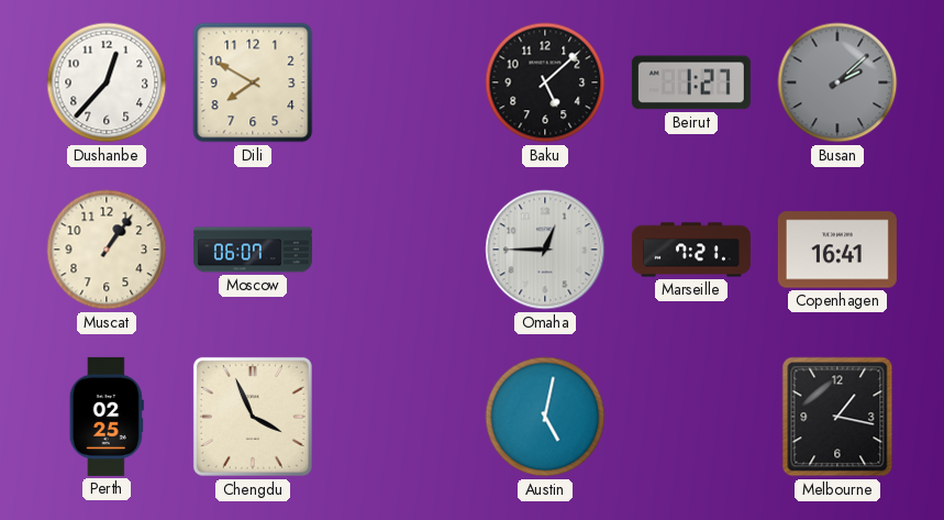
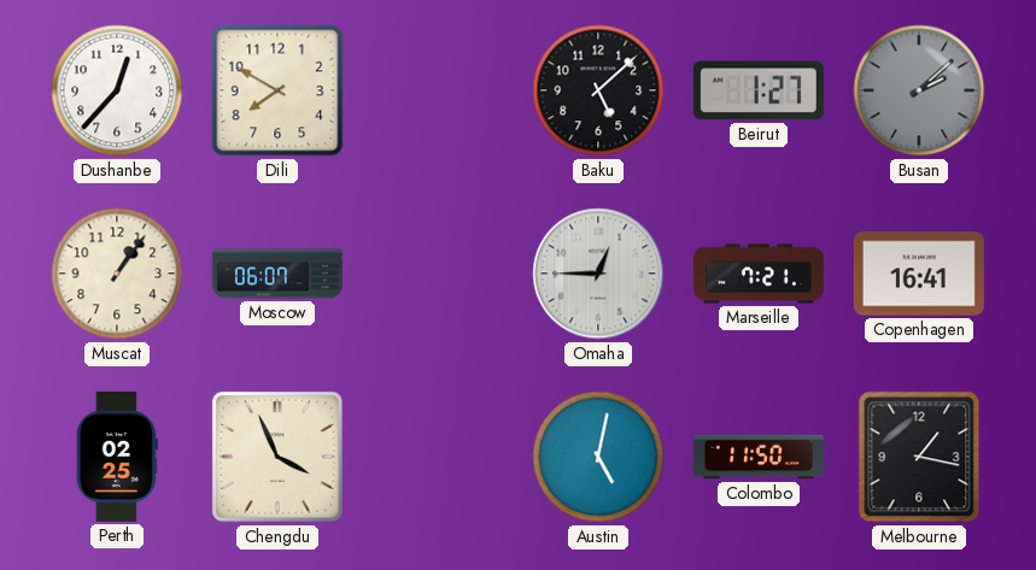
Colombo: none -> 11:50 (759, 457)
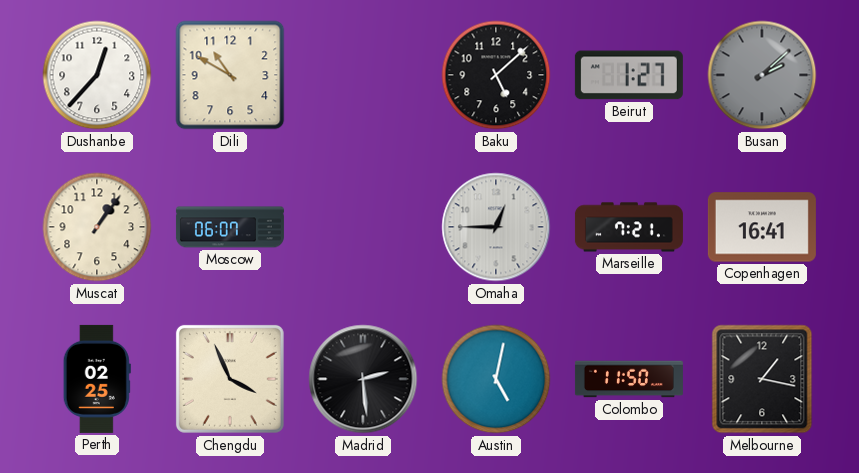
Dili: 7:50 -> 10:50 (230, 75)
Madrid: none -> 2:29 (363, 379)
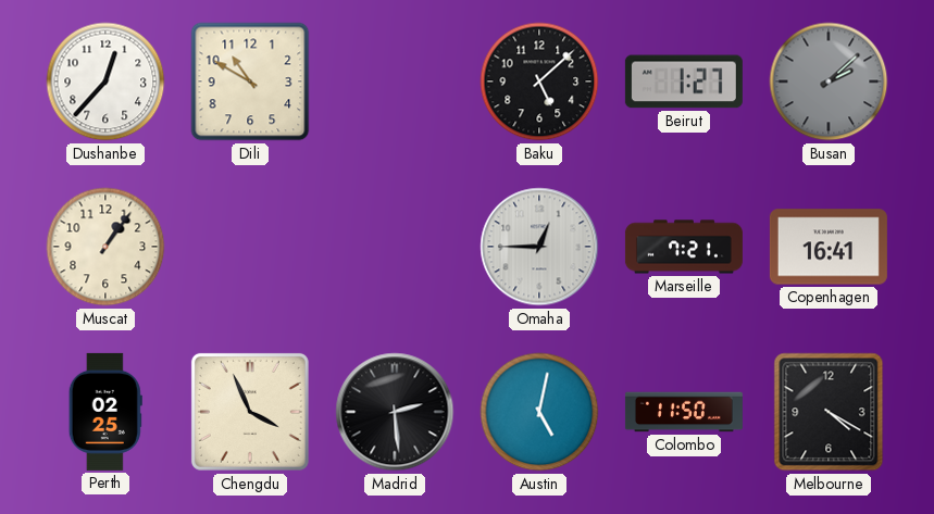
Moscow: 06:07 -> none (230, 227)
Melbourne: 1:17 -> 4:20 (829, 412)
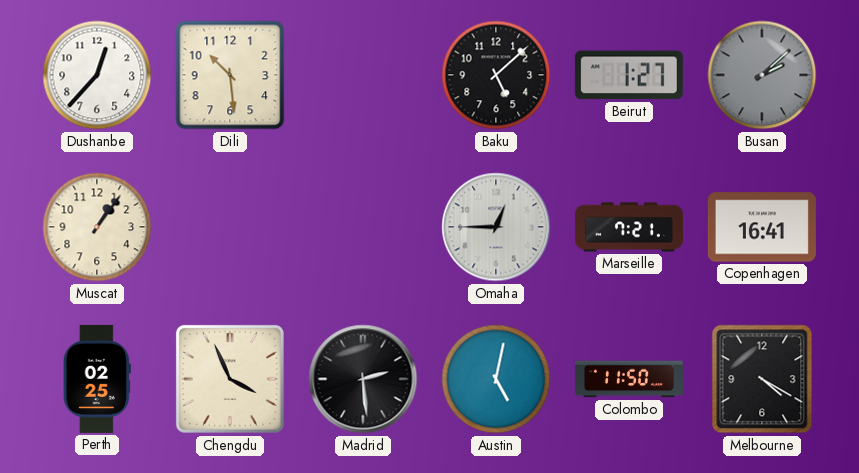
Dili: 10:50 -> 10:29 (230, 75)
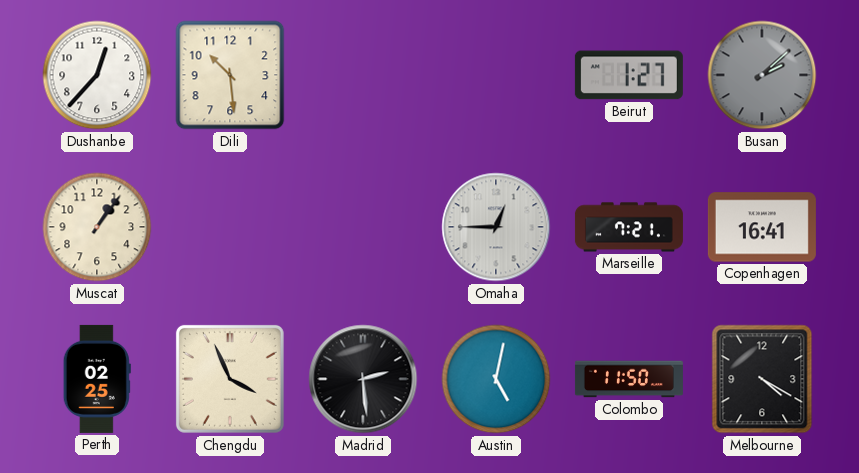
Baku: 5:08 -> none (496, 75)
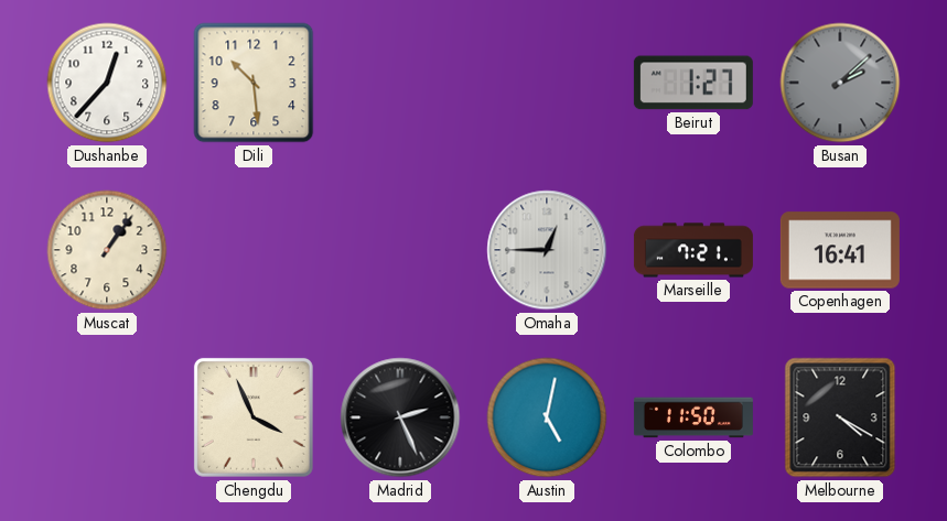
Perth: 02:25 -> none (97, 379)
Madrid: 2:29 -> 2:26 (400, 417)
